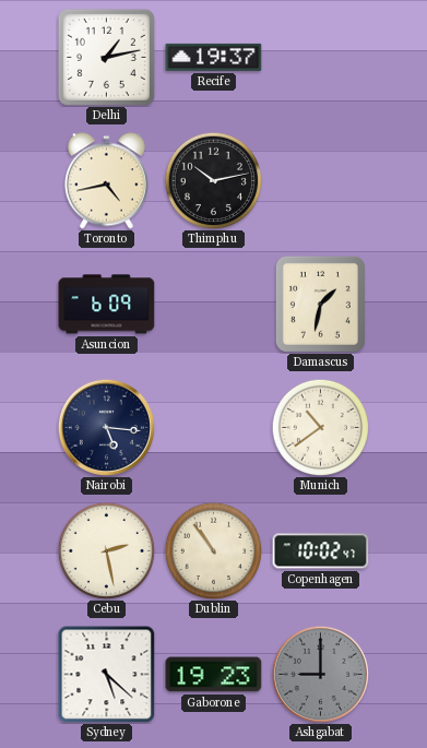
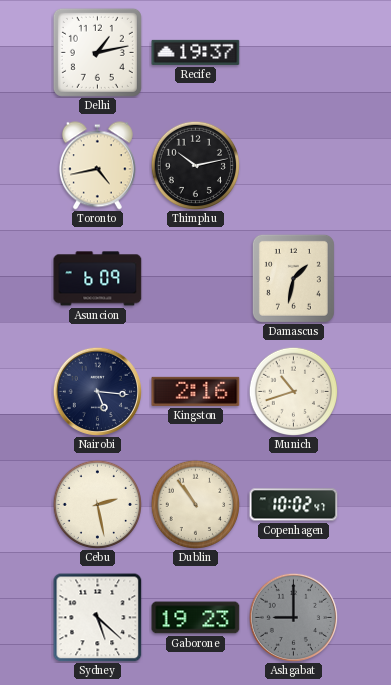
Kingston: none -> 2:16 (196, 391)
Munich: 10:39 -> 10:42 (293, 391)
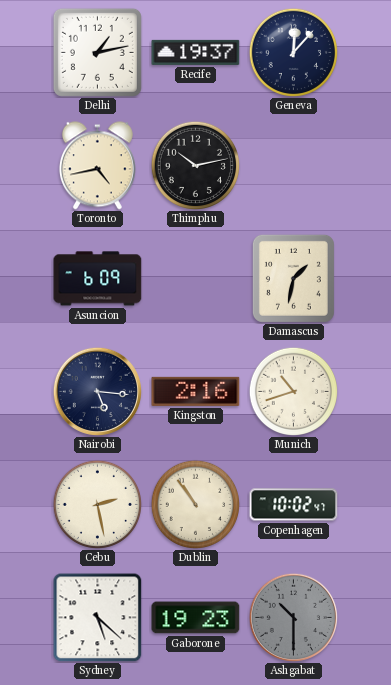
Geneva: none -> 12:07 (293, 52)
Ashgabat: 9:00 -> 10:30 (293, 617)
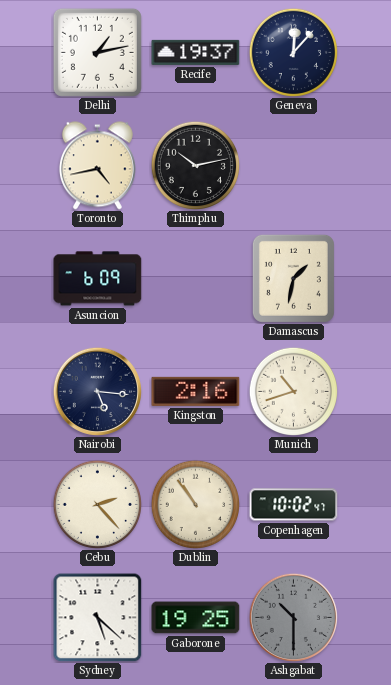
Cebu: 2:28 -> 2:23 (97, 504)
Gaborone: 19:23 -> 19:25 (196, 618)
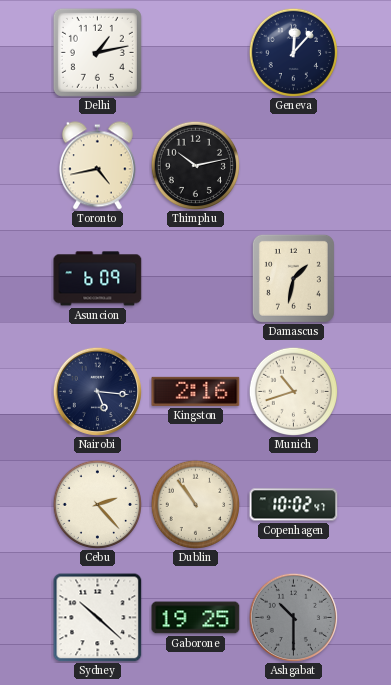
Recife: 19:37 -> none (196, 52)
Sydney: 5:22 -> 10:22 (97, 617)
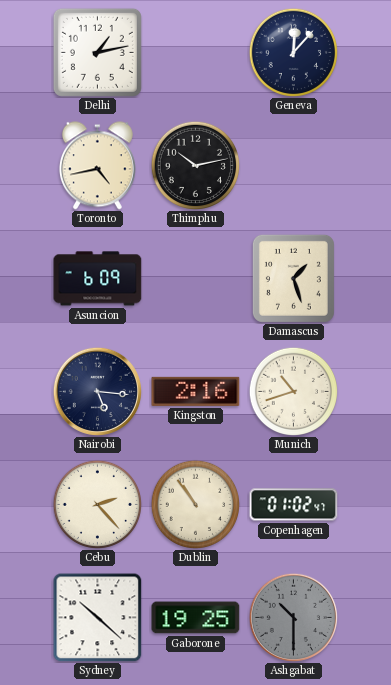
Damascus: 1:32 -> 1:27 (293, 278)
Copenhagen: 10:02 -> 01:02 (294, 505)
